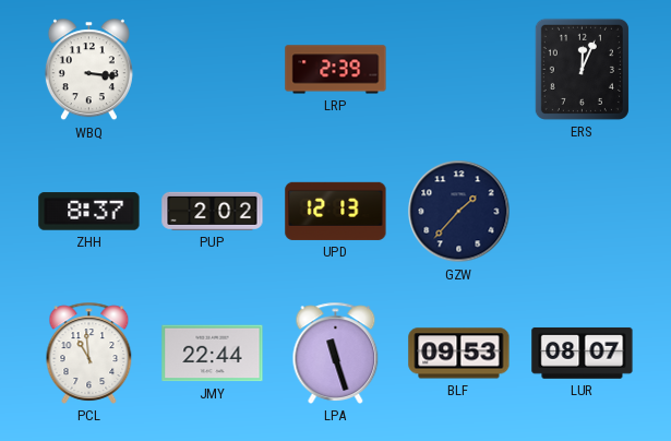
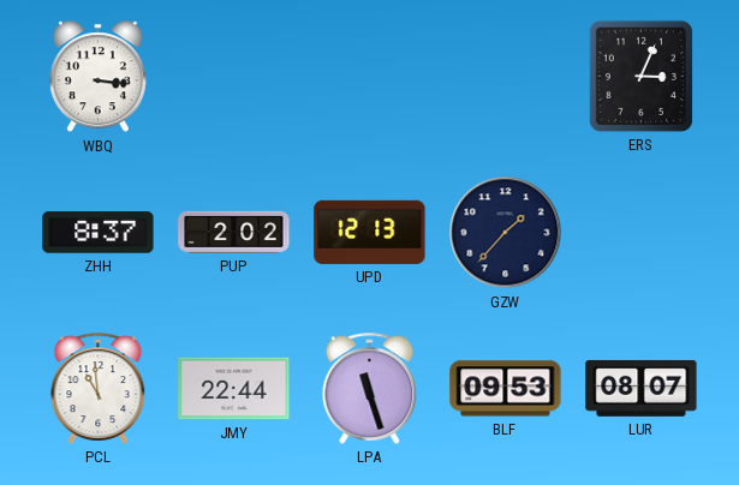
LRP: 2:39 -> none (336, 70)
ERS: 12:04 -> 3:04 (640, 76)
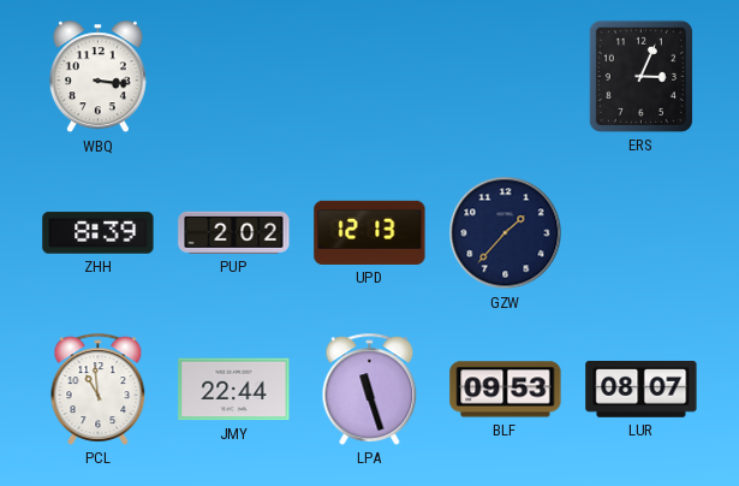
ZHH: 8:37 -> 8:39 (99, 233)
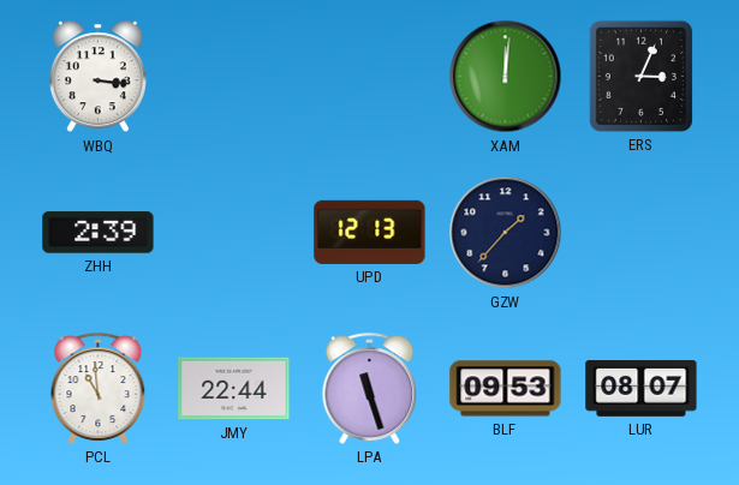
XAM: none -> 12:01 (506, 77)
ZHH: 8:39 -> 2:39 (99, 233)
PUP: 2:02 -> none (234, 232)
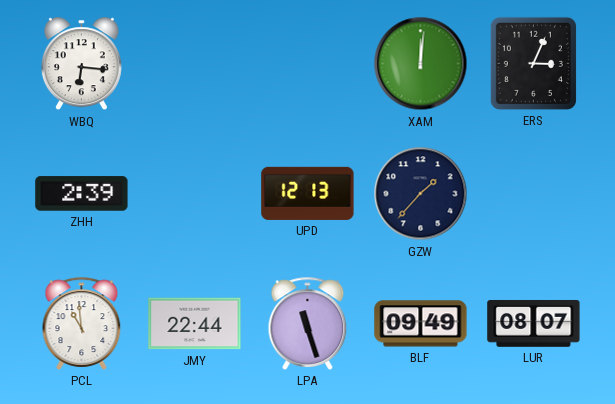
WBQ: 3:16 -> 6:16 (81, 64)
BLF: 09:53 -> 09:49 (421, 324)
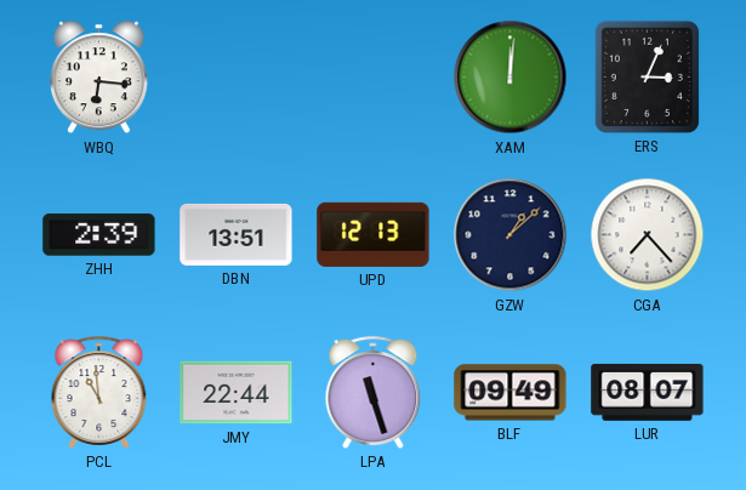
DBN: none -> 13:51 (237, 234)
GZW: 1:37 -> 1:08 (511, 235)
CGA: none -> 7:23 (648, 235)
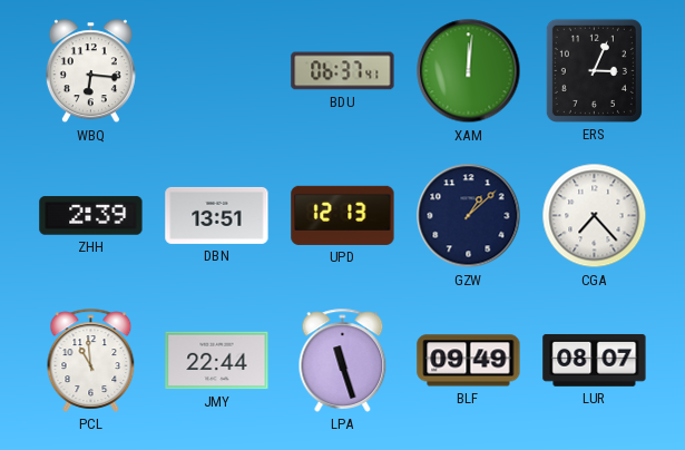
BDU: none -> 06:37 (343, 71)
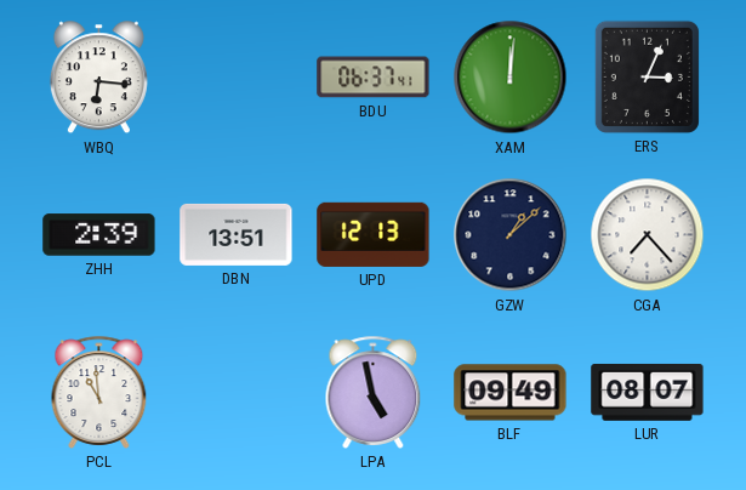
JMY: 22:44 -> none (217, 361)
LPA: 11:27 -> 4:58 (374, 392)
